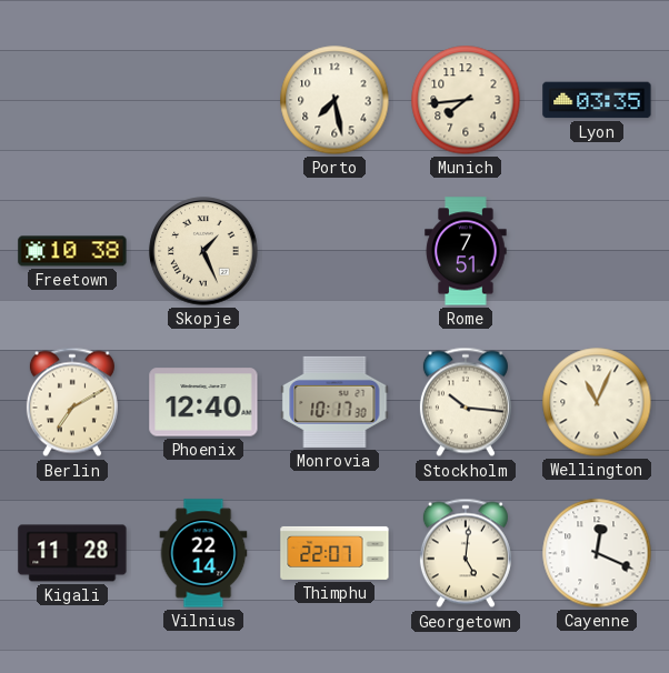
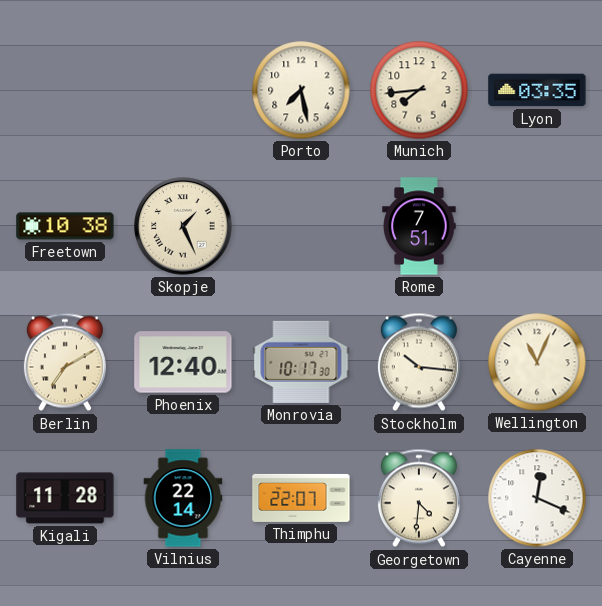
Georgetown: 5:01 -> 4:31 (419, 498)
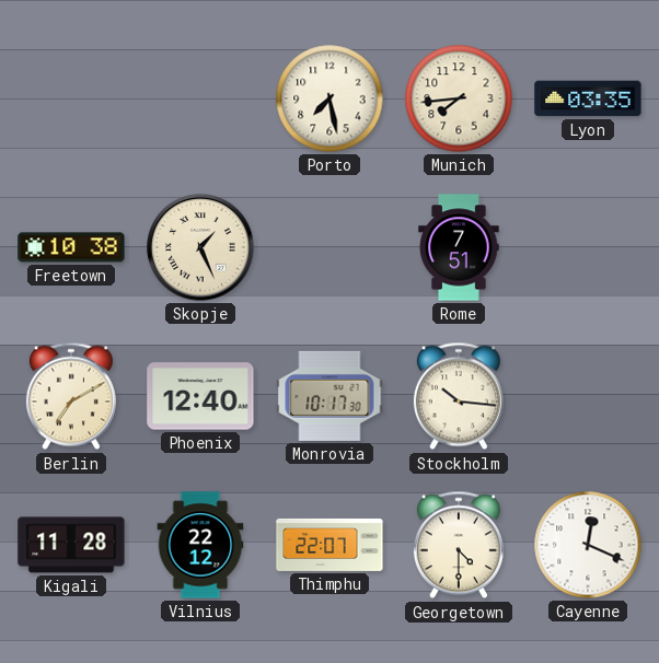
Wellington: 11:04 -> none (537, 362)
Vilnius: 22:14 -> 22:12 (200, 545)
Georgetown: 4:31 -> 4:30 (459, 545)
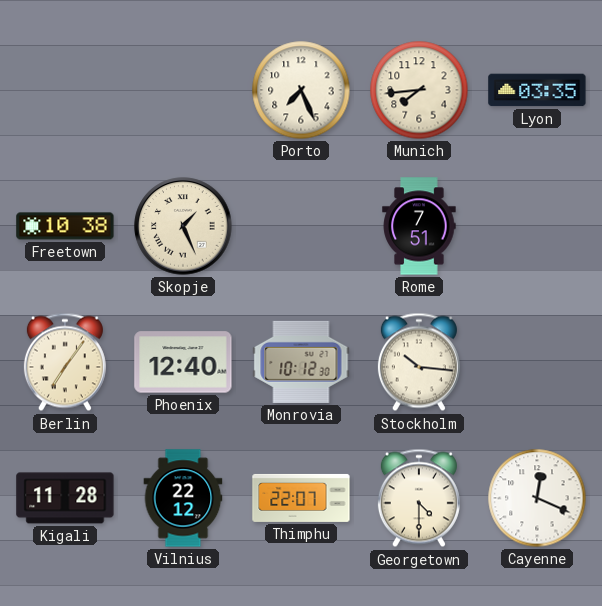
Porto: 7:28 -> 7:26 (301, 90)
Berlin: 7:10 -> 7:06 (65, 362)
Monrovia: 10:17 -> 10:12 (301, 362)
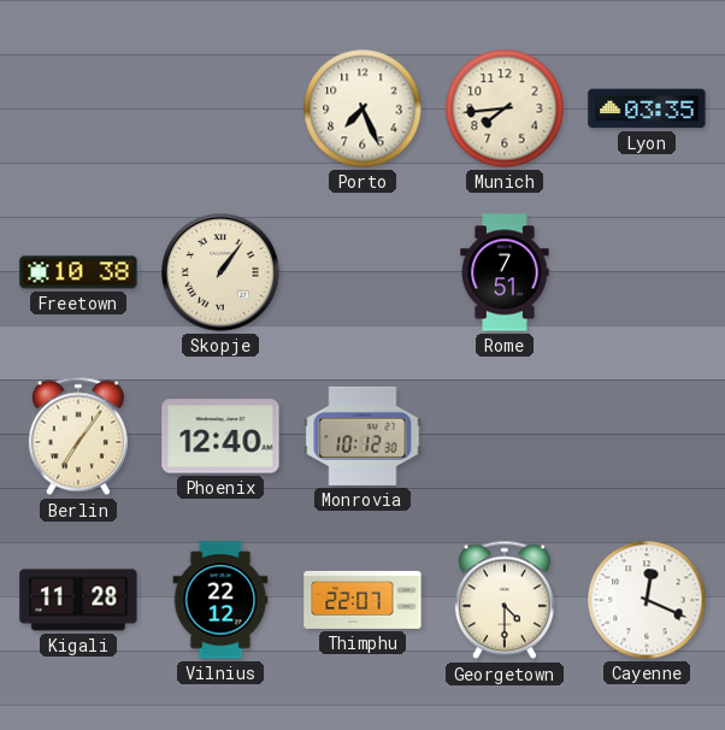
Skopje: 1:26 -> 1:06 (220, 272)
Stockholm: 10:16 -> none (419, 362)
